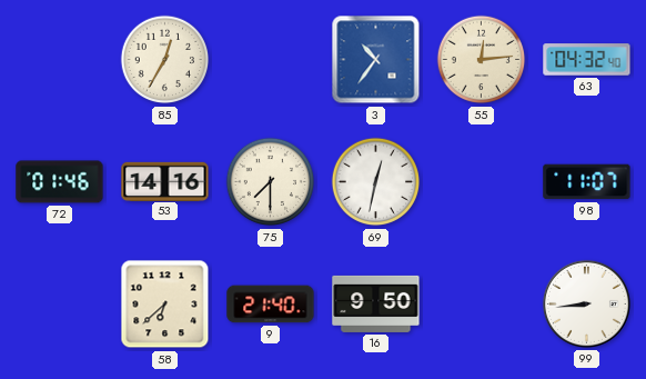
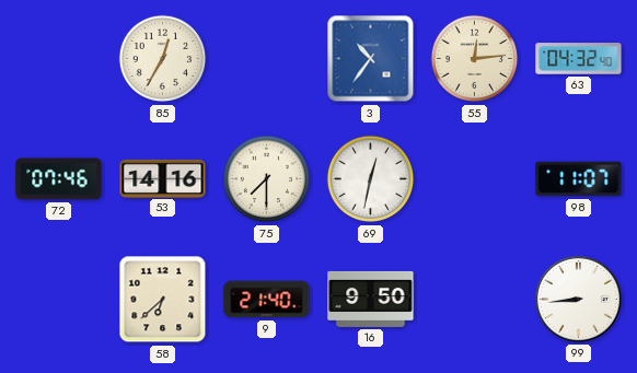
72: 01:46 -> 07:46 (59, 179)
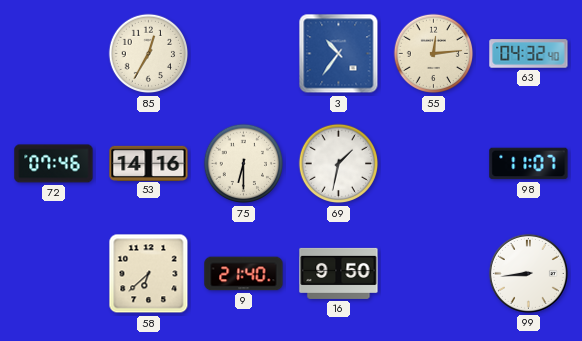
75: 7:30 -> 6:30 (244, 164)
69: 12:32 -> 1:32 (339, 164)
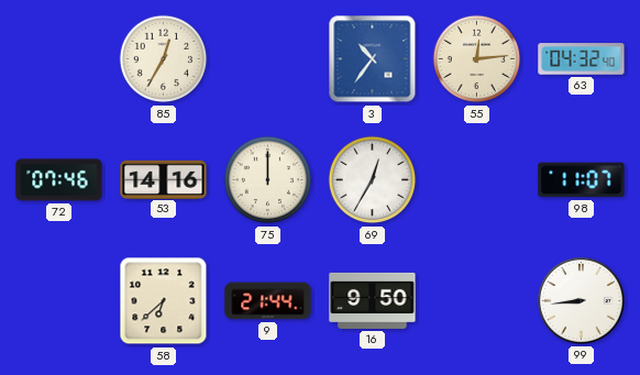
75: 6:30 -> 12:00 (268, 180)
69: 1:32 -> 12:35 (373, 180)
9: 21:40 -> 21:44 (268, 301)
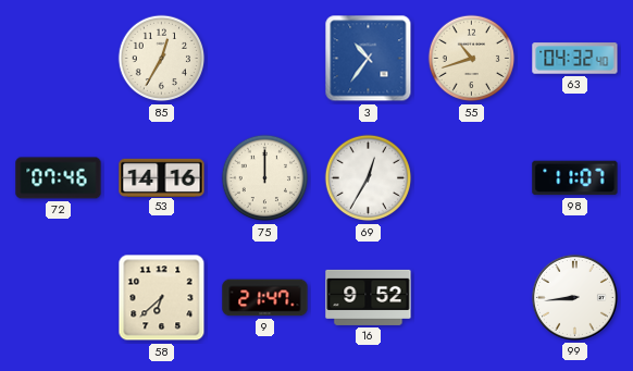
55: 12:14 -> 10:42 (472, 59)
9: 21:44 -> 21:47 (265, 298)
16: 9:50 -> 9:52 (369, 297)
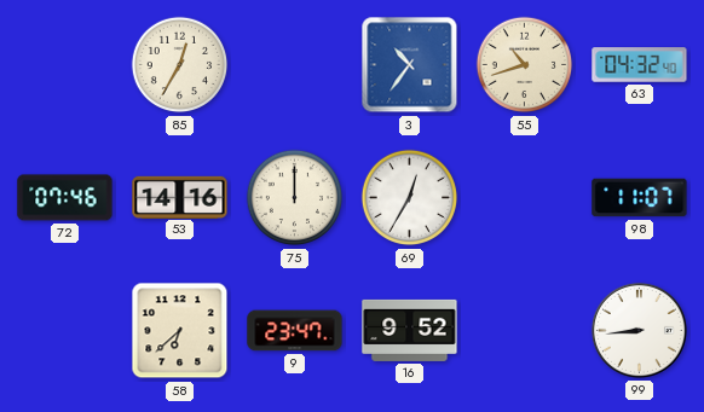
9: 21:47 -> 23:47 (295, 331)
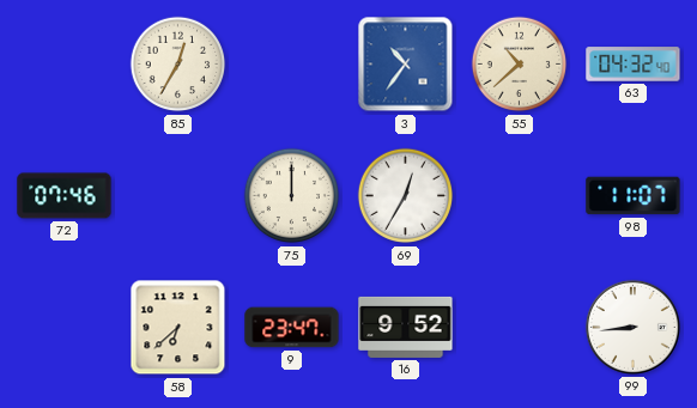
55: 10:42 -> 10:38 (520, 65)
53: 14:16 -> none (180, 197)
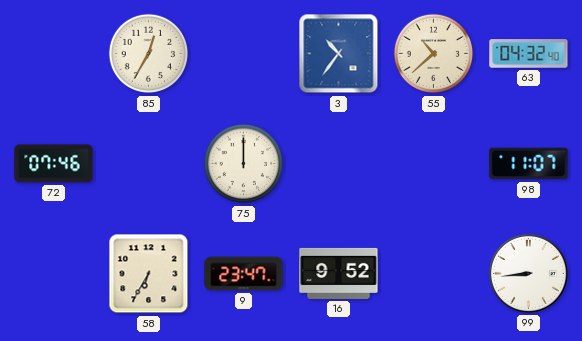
69: 12:35 -> none (406, 196)
58: 6:38 -> 6:35 (149, 274)
